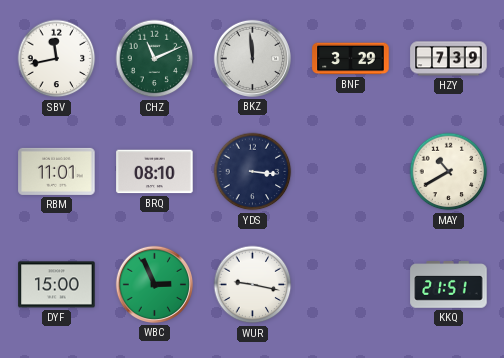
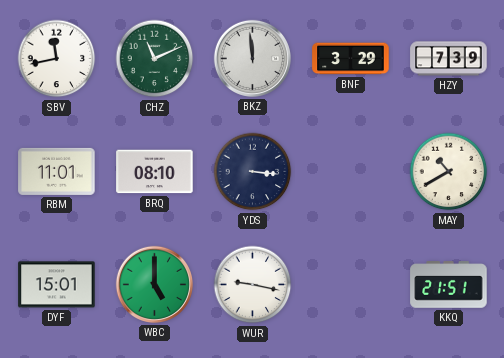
DYF: 15:00 -> 15:01 (57, 285)
WBC: 2:56 -> 5:00 (154, 284)
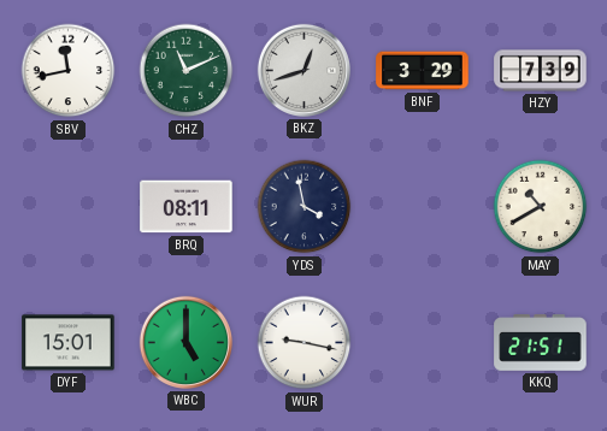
BKZ: 11:59 -> 12:42 (303, 70)
RBM: 11:01 -> none (57, 171)
BRQ: 08:10 -> 08:11 (187, 207)
YDS: 3:16 -> 3:58 (305, 207)
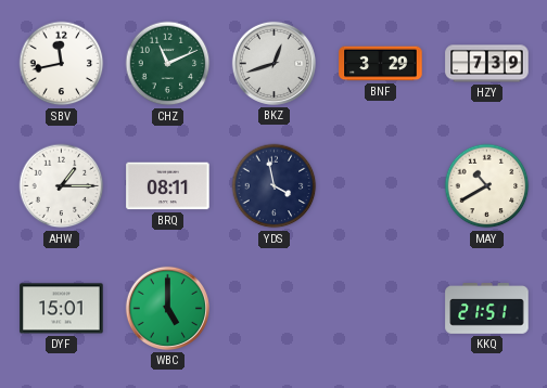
AHW: none -> 1:15 (62, 186)
WUR: 9:17 -> none (305, 343)
